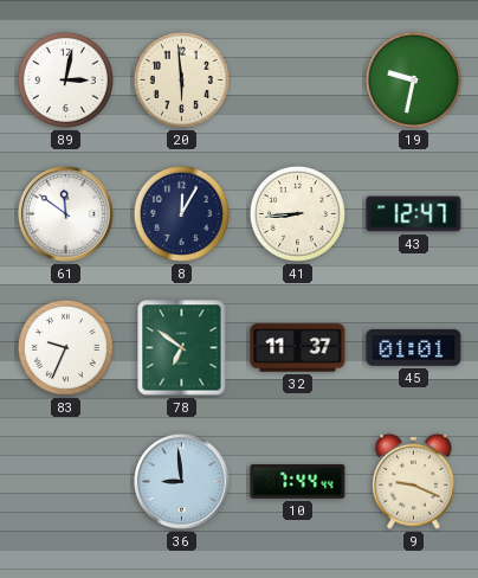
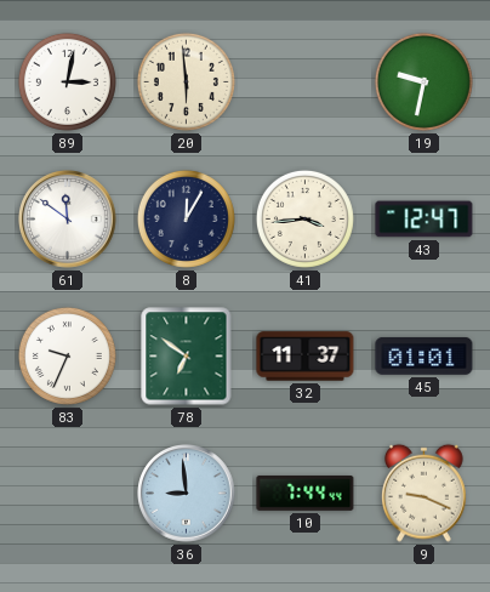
41: 8:44 -> 3:44 (304, 218)
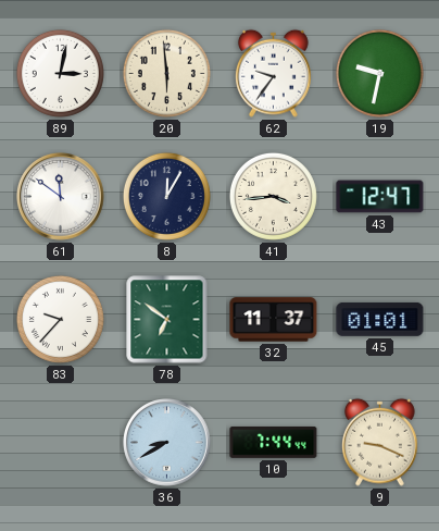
62: none -> 9:36 (273, 73)
83: 9:34 -> 9:37 (60, 319)
36: 8:59 -> 8:40 (167, 443)
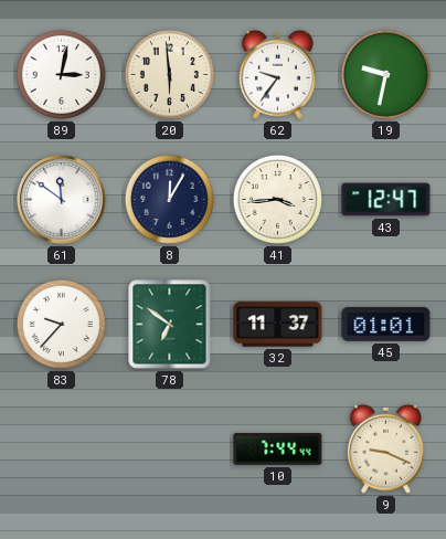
36: 8:40 -> none (167, 443)
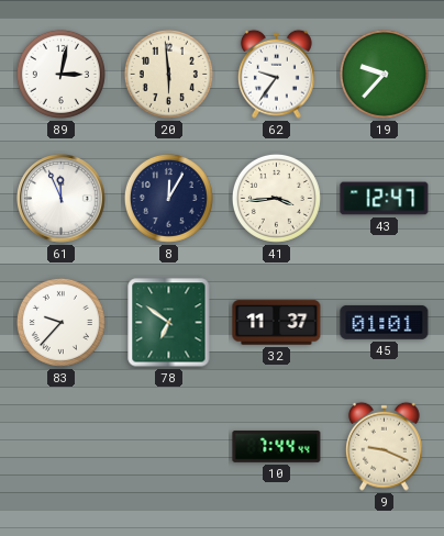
19: 9:32 -> 9:37 (384, 74)
61: 11:51 -> 11:56 (62, 199)
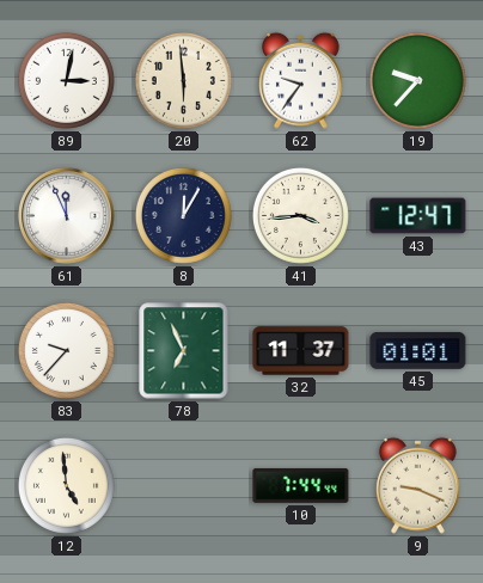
78: 6:51 -> 6:56 (184, 351)
12: none -> 4:59 (66, 485)
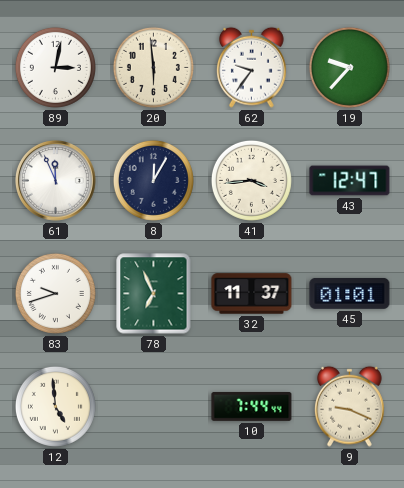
83: 9:37 -> 9:42 (55, 293)
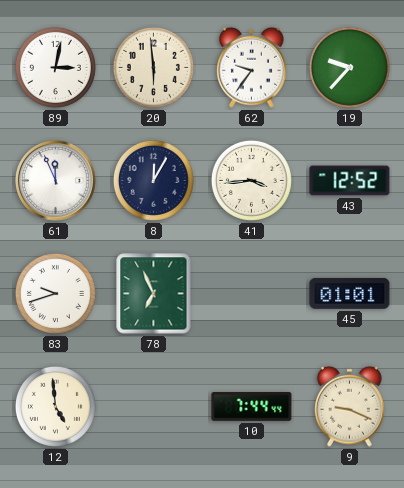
43: 12:47 -> 12:52 (350, 181)
32: 11:37 -> none (252, 294)
